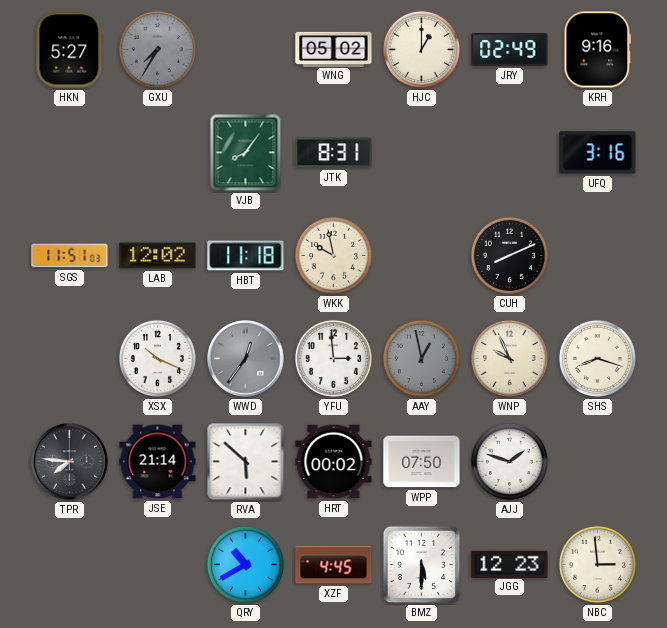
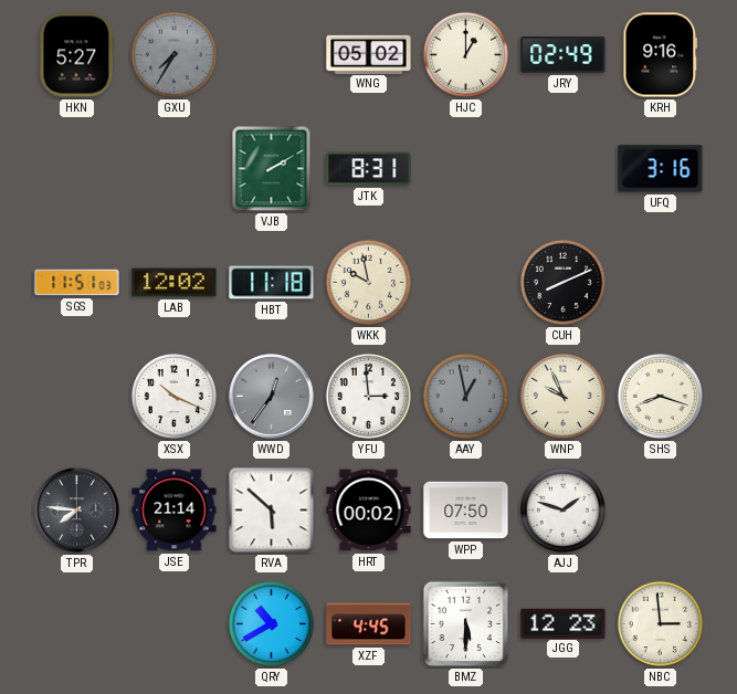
VJB: 8:06 -> 2:10 (272, 169)
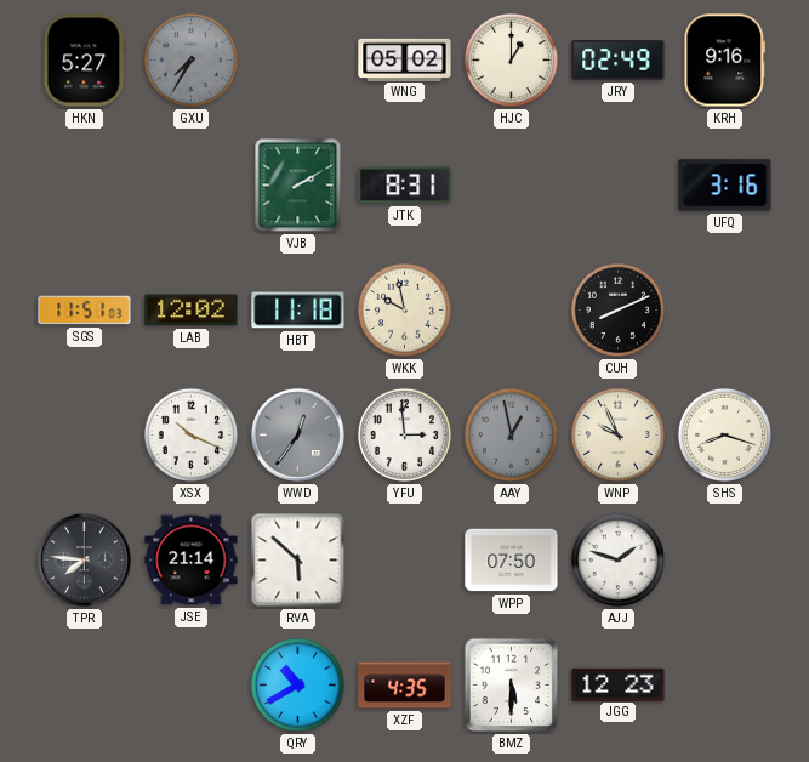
HRT: 00:02 -> none (369, 511)
XZF: 4:45 -> 4:35 (405, 686)
NBC: 2:59 -> none (660, 623)
